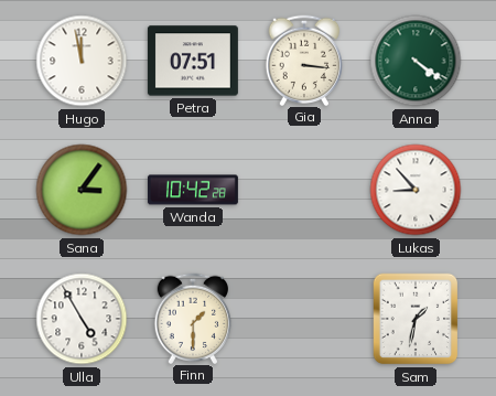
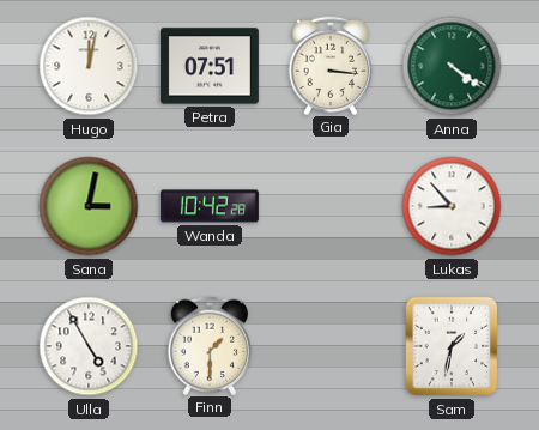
Hugo: 11:58 -> 12:02 (89, 66)
Sana: 3:06 -> 3:02 (89, 206)
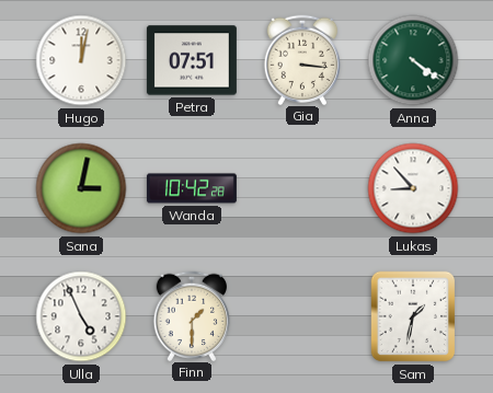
Ulla: 4:55 -> 4:56 (81, 316)
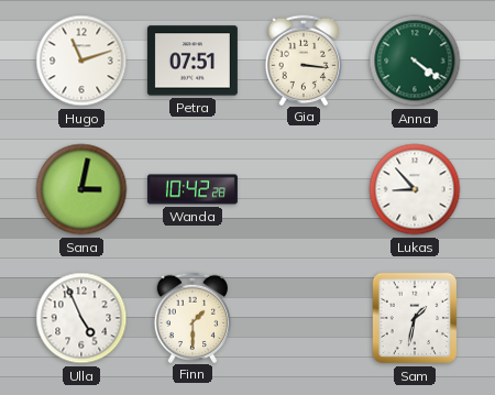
Hugo: 12:02 -> 11:12 (81, 61)
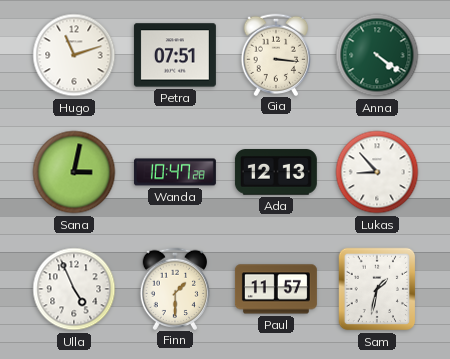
Wanda: 10:42 -> 10:47 (175, 172)
Ada: none -> 12:13 (276, 172)
Paul: none -> 11:57 (276, 289)
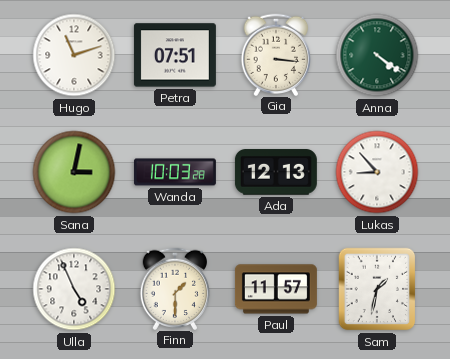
Wanda: 10:47 -> 10:03 (175, 172)
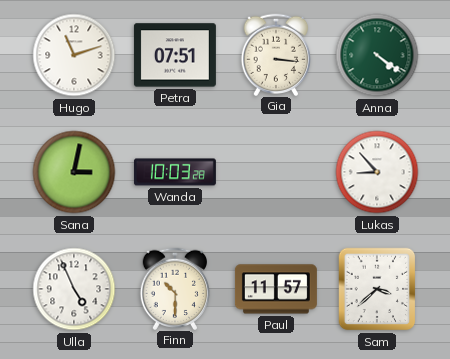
Ada: 12:13 -> none (276, 172)
Finn: 1:30 -> 10:30 (175, 288)
Sam: 1:32 -> 3:38 (377, 289)
